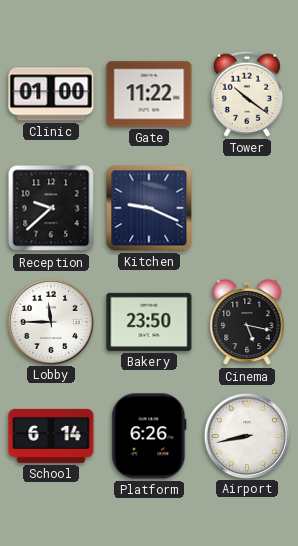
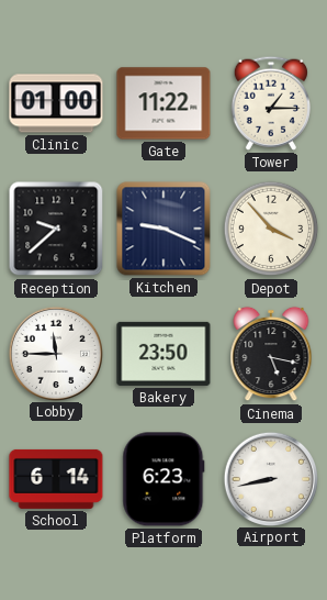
Tower: 10:21 -> 1:15 (270, 103)
Depot: none -> 3:53 (271, 229)
Platform: 6:26 -> 6:23 (163, 479)
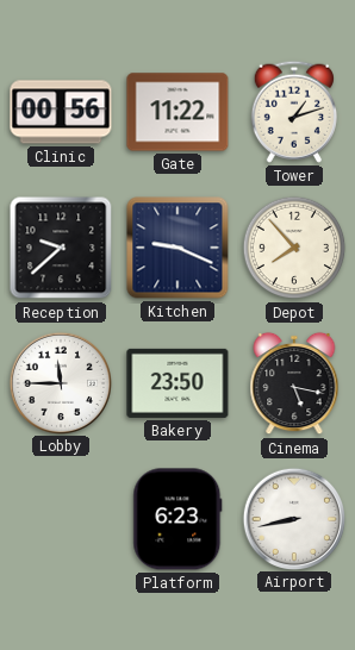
Clinic: 01:00 -> 00:56 (61, 112)
Tower: 1:15 -> 1:12 (293, 112)
Depot: 3:53 -> 7:53 (294, 248)
School: 6:14 -> none (56, 479)
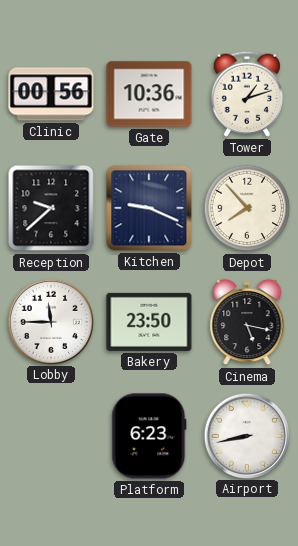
Gate: 11:22 -> 10:36 (149, 94)
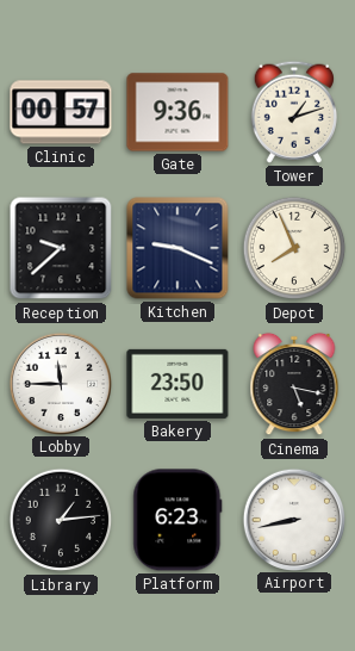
Clinic: 00:56 -> 00:57 (61, 112)
Gate: 10:36 -> 9:36 (177, 112)
Depot: 7:53 -> 7:56 (294, 248)
Library: none -> 1:14 (61, 520)
